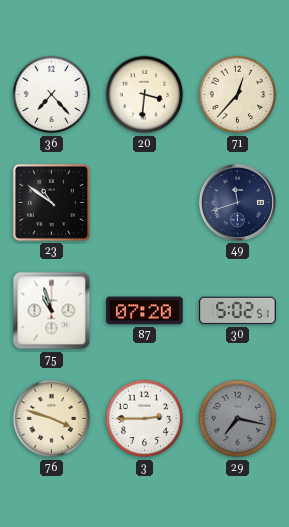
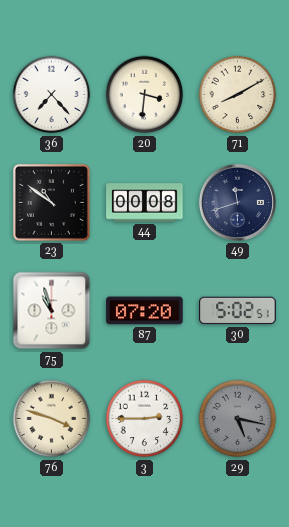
71: 12:37 -> 8:10 (238, 95)
44: none -> 00:08 (145, 203)
29: 7:17 -> 5:17 (238, 419)
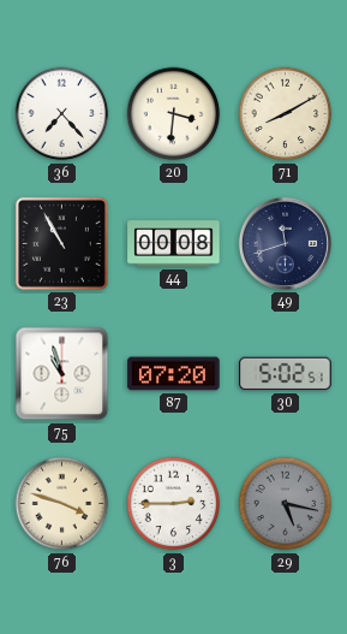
23: 10:51 -> 10:55 (61, 243)
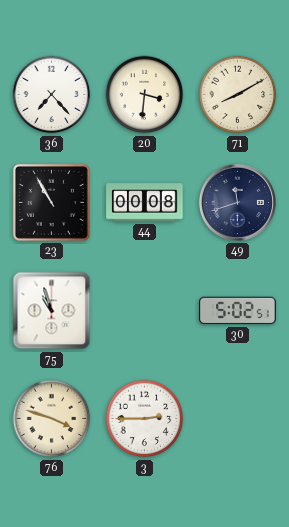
87: 07:20 -> none (174, 374)
29: 5:17 -> none (286, 504)
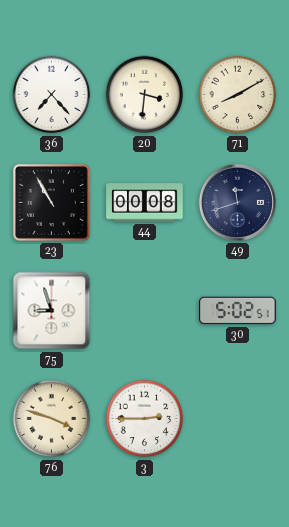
75: 10:57 -> 8:57 (52, 311)
